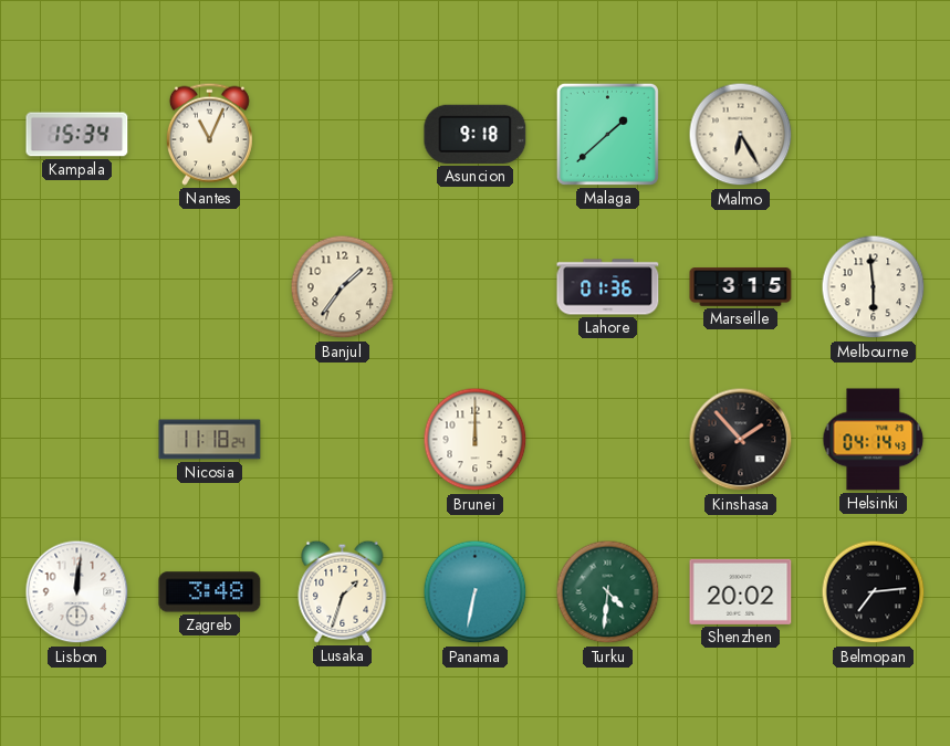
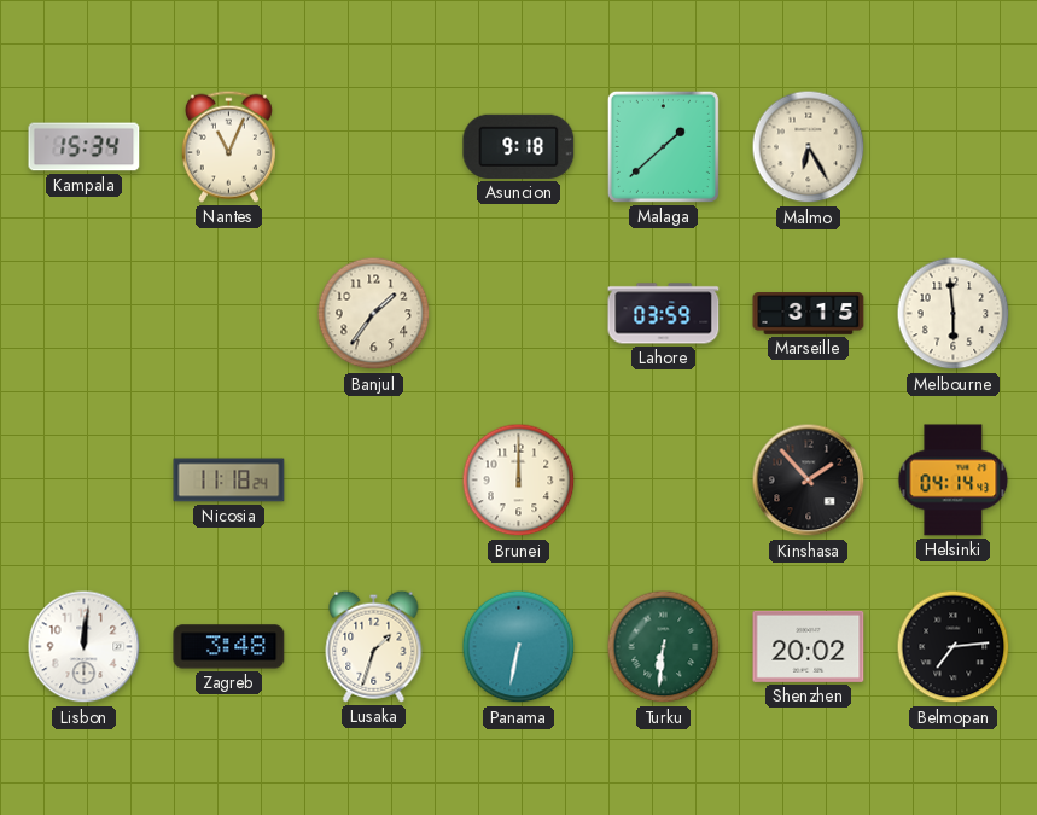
Lahore: 01:36 -> 03:59 (664, 314)
Turku: 4:31 -> 6:31 (664, 647)
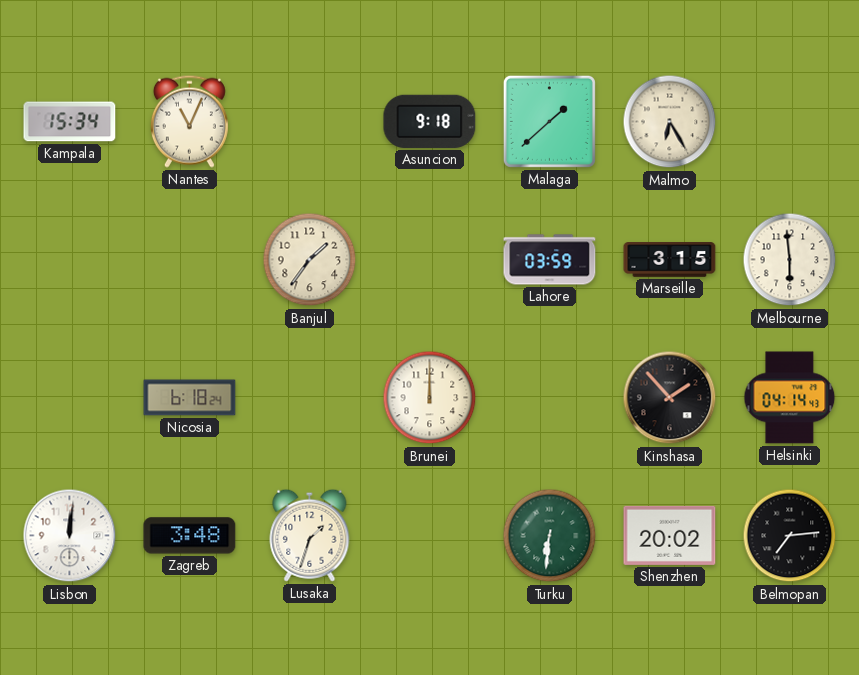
Nicosia: 11:18 -> 6:18 (190, 398)
Panama: 6:32 -> none (519, 647)
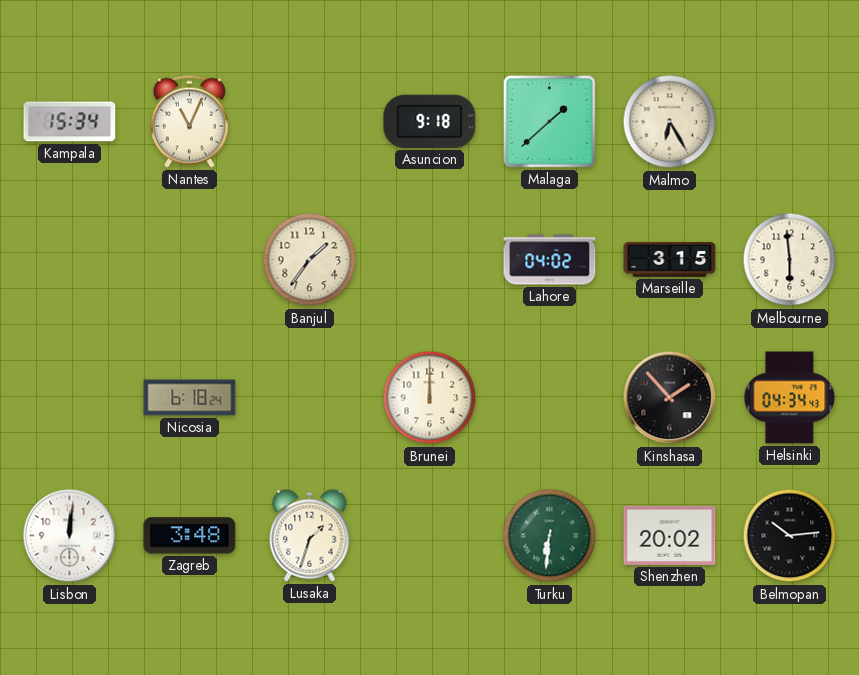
Lahore: 03:59 -> 04:02 (550, 260)
Helsinki: 04:14 -> 04:34 (790, 398)
Belmopan: 7:14 -> 10:14 (790, 536)
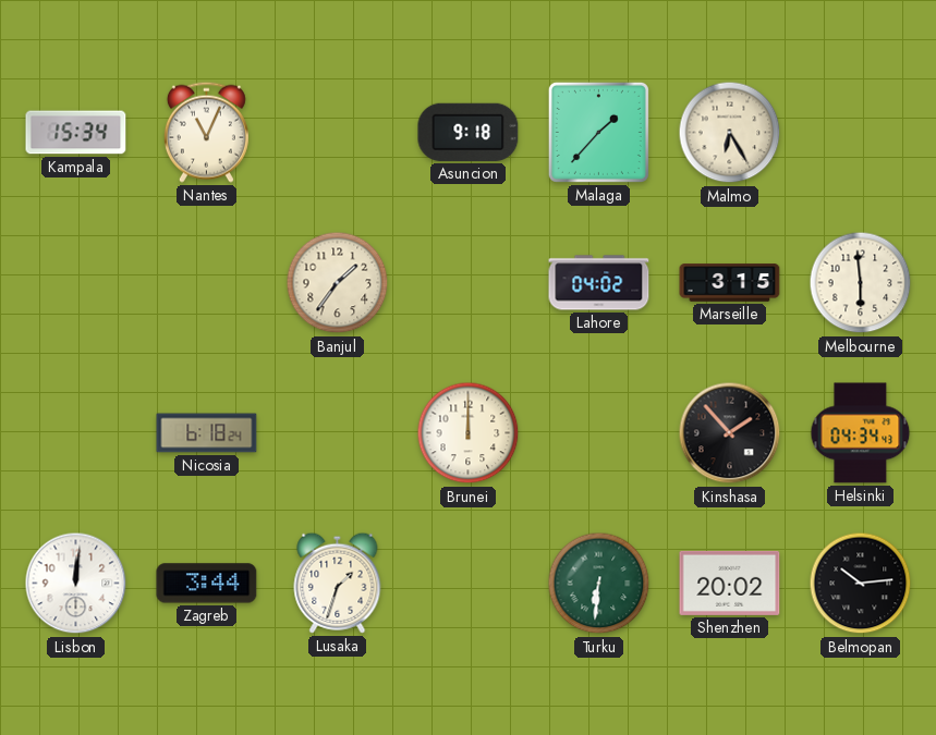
Malaga: 1:38 -> 1:37 (598, 132)
Zagreb: 3:48 -> 3:44 (207, 584)
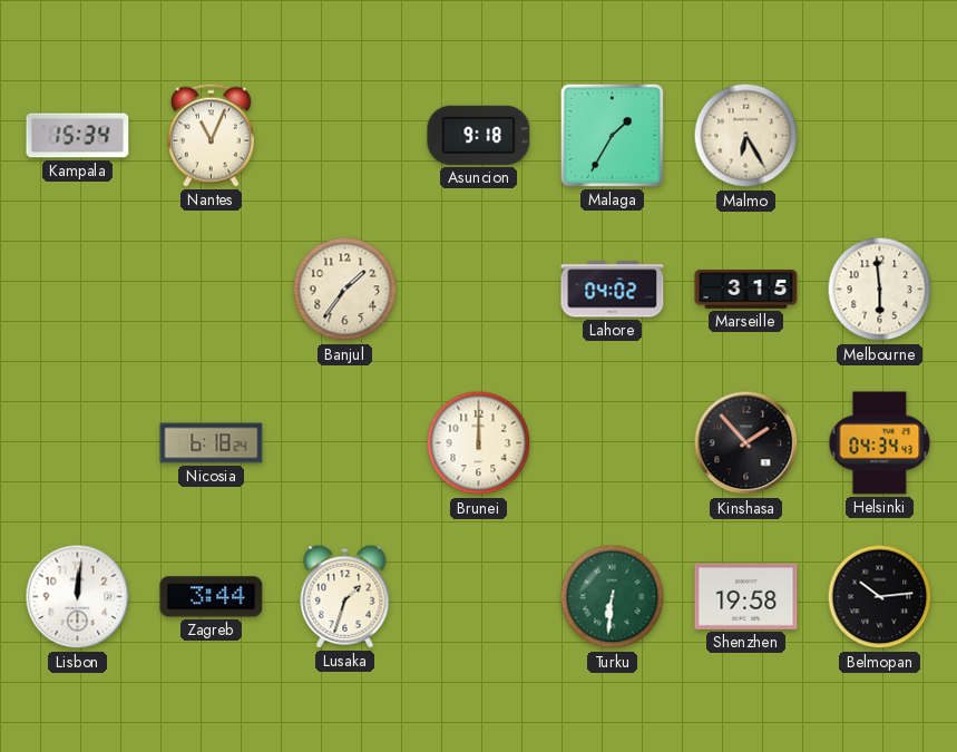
Malaga: 1:37 -> 1:35 (612, 135)
Shenzhen: 20:02 -> 19:58 (746, 596)
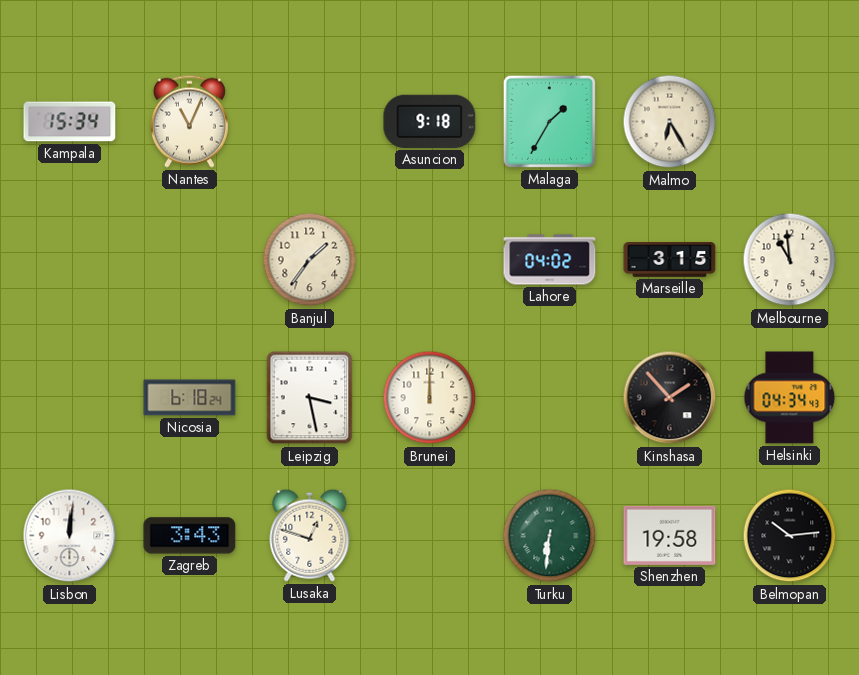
Melbourne: 5:59 -> 10:59 (790, 260)
Leipzig: none -> 3:28 (310, 398)
Zagreb: 3:44 -> 3:43 (190, 536)
Lusaka: 1:33 -> 12:48 (310, 535)
